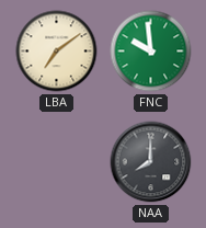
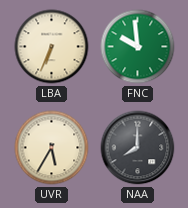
LBA: 7:09 -> 6:34 (52, 47)
UVR: none -> 5:35 (52, 148)
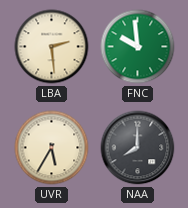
LBA: 6:34 -> 2:29 (52, 47)
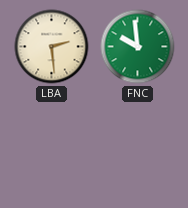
UVR: 5:35 -> none (52, 148)
NAA: 8:00 -> none (138, 148)
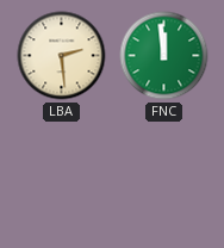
FNC: 9:59 -> 11:59 (164, 56)
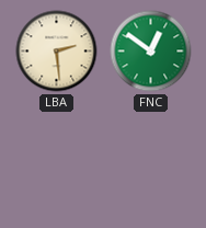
FNC: 11:59 -> 12:51 (151, 52)
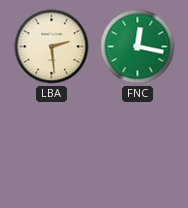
FNC: 12:51 -> 12:17 (138, 47)
